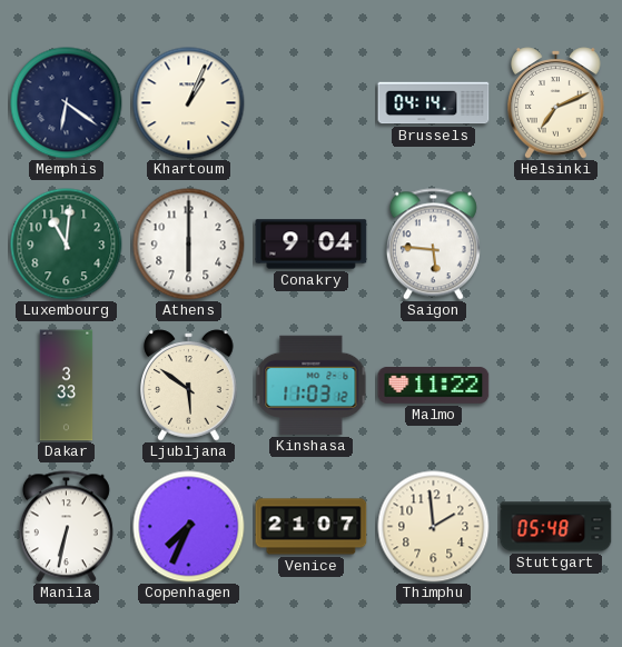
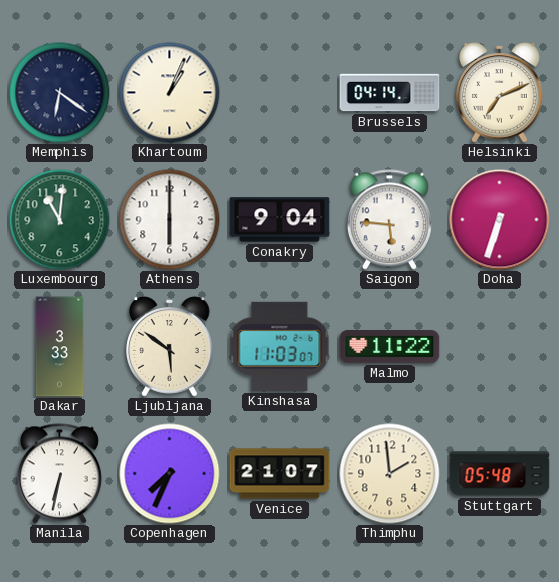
Doha: none -> 6:33 (500, 220)
Kinshasa: 11:03:12 -> 11:03:07 (280, 346)
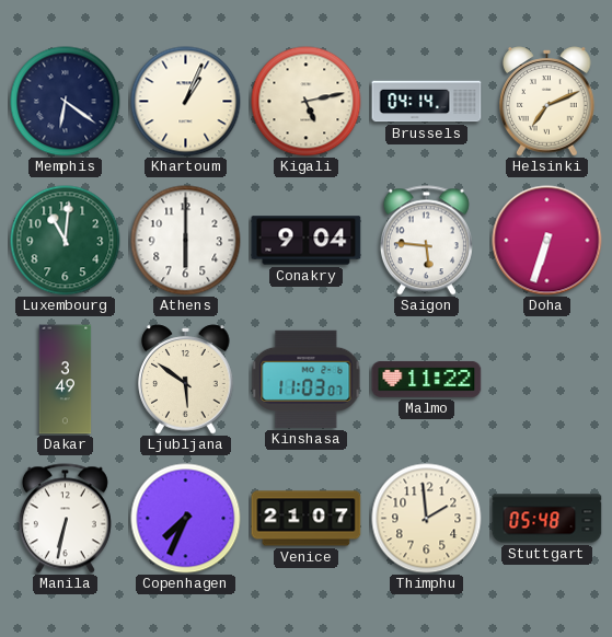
Kigali: none -> 5:13 (307, 102)
Dakar: 3:33 -> 3:49 (66, 380)
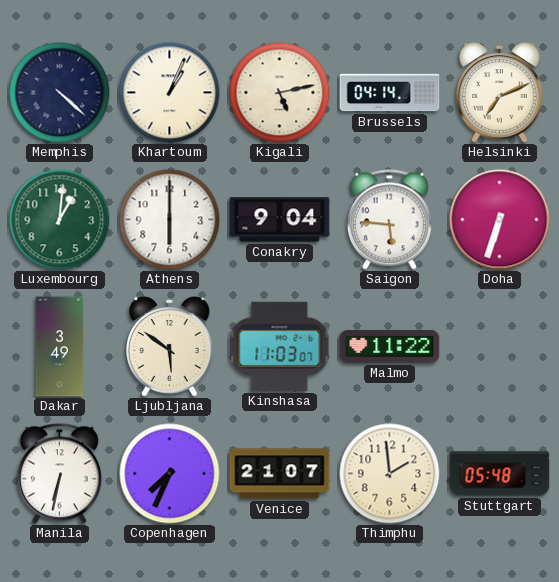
Memphis: 6:21 -> 4:22 (60, 93)
Luxembourg: 11:01 -> 1:01 (60, 220)
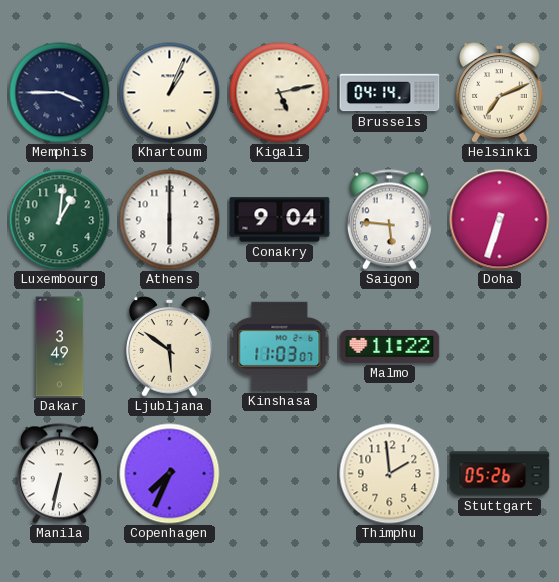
Memphis: 4:22 -> 3:45 (60, 93)
Venice: 21:07 -> none (280, 474)
Stuttgart: 05:48 -> 05:26 (500, 474)
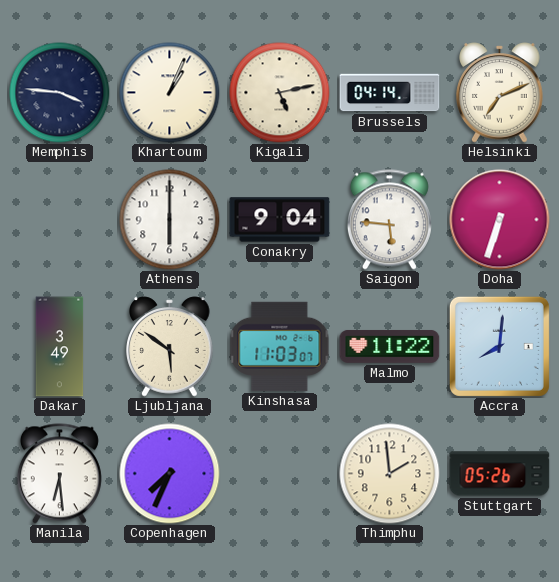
Memphis: 3:45 -> 3:46 (60, 93)
Luxembourg: 1:01 -> none (60, 220)
Accra: none -> 8:01 (499, 346)
Manila: 6:32 -> 6:29 (59, 474)
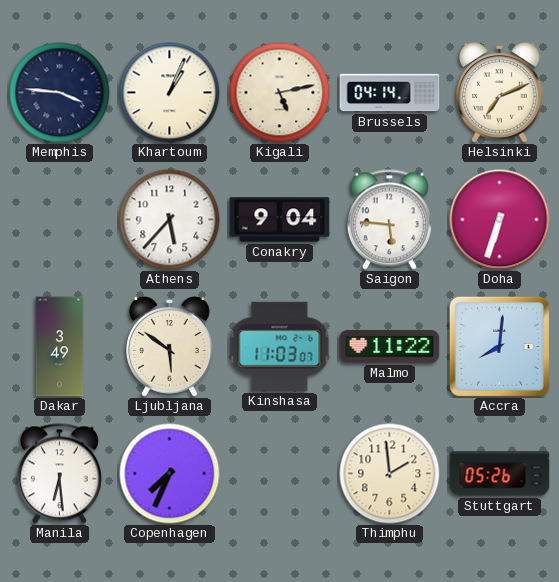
Athens: 6:00 -> 5:37 (170, 220)
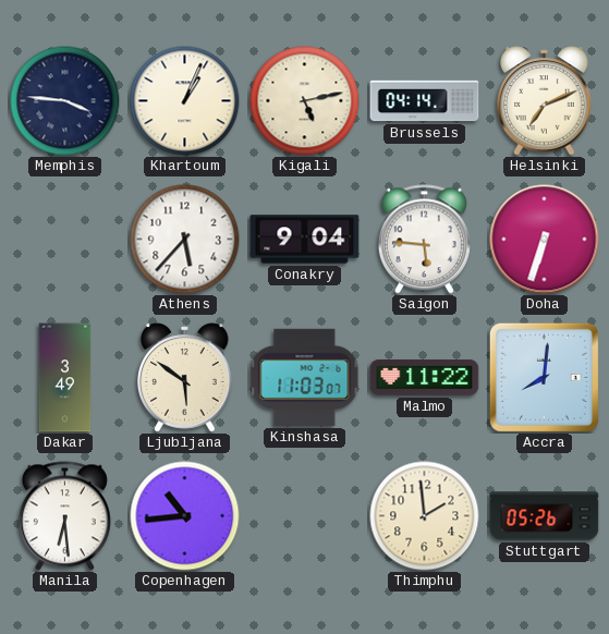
Copenhagen: 7:34 -> 10:44 (185, 516)
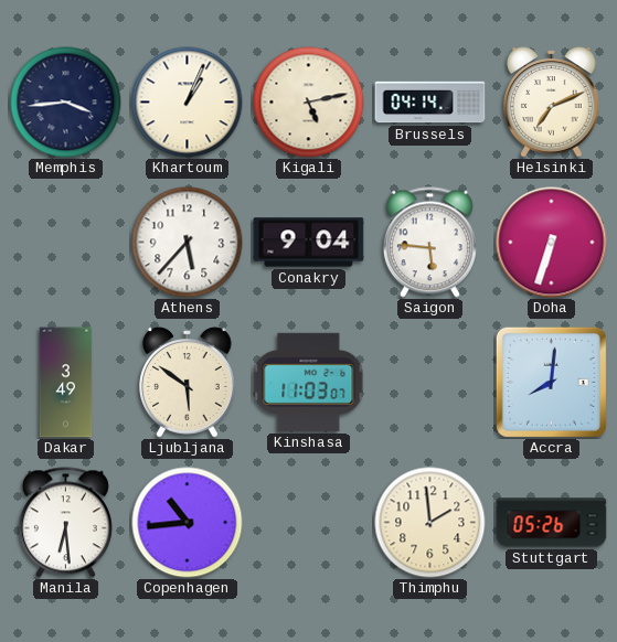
Memphis: 3:46 -> 3:44 (66, 103)
Malmo: 11:22 -> none (425, 377)
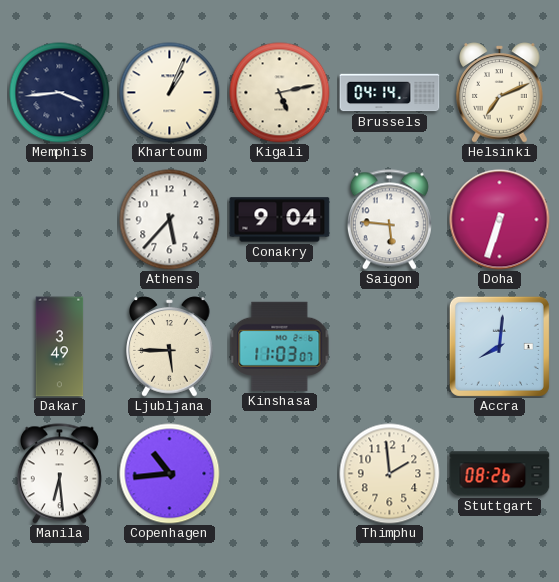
Ljubljana: 5:51 -> 5:45 (170, 347)
Stuttgart: 05:26 -> 08:26 (500, 474)
